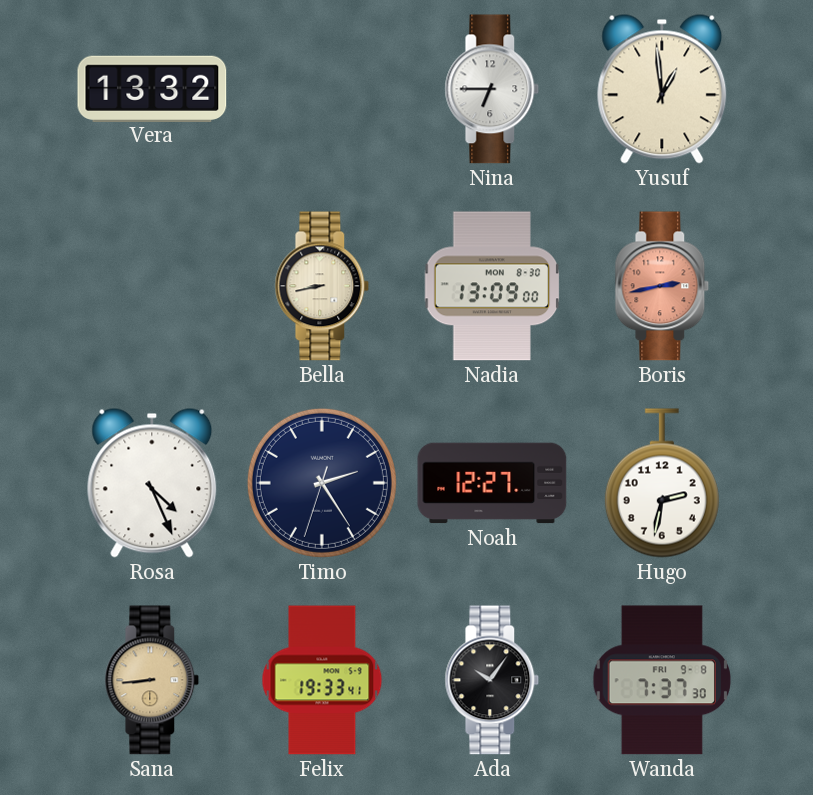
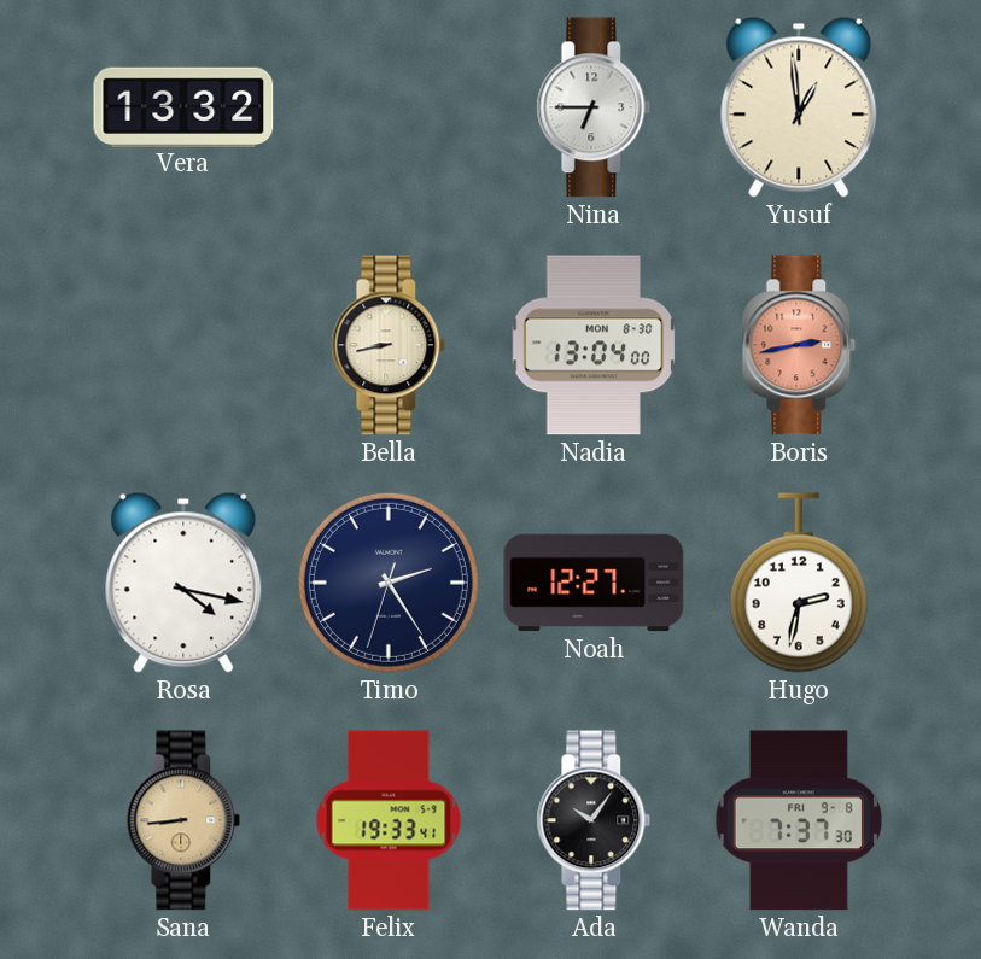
Nadia: 13:09 -> 13:04 (594, 345)
Rosa: 4:26 -> 4:17 (183, 583)
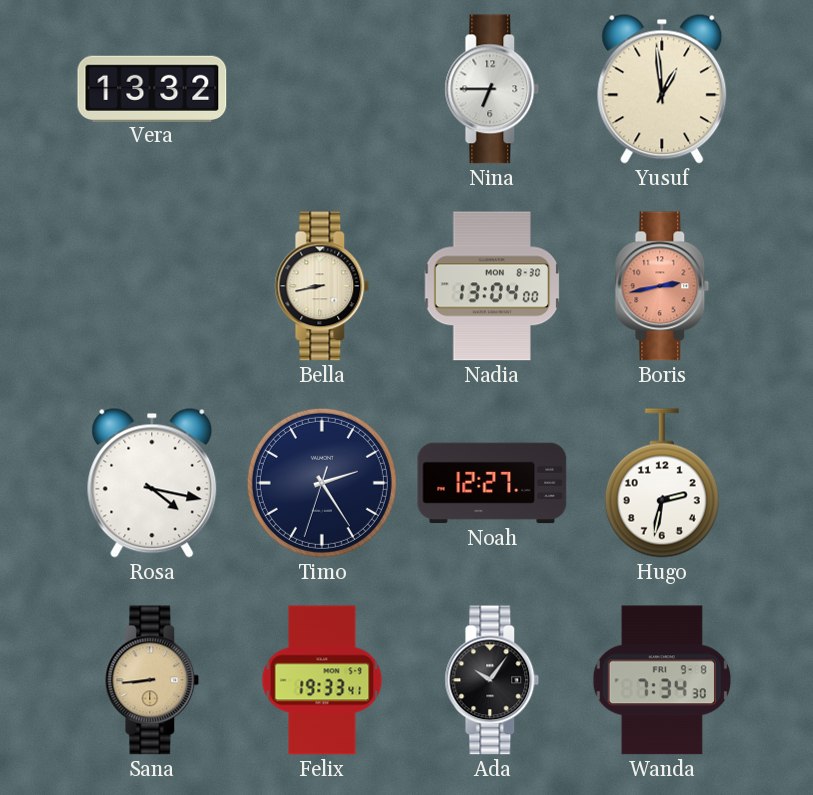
Wanda: 7:37 -> 7:34 (662, 680)
